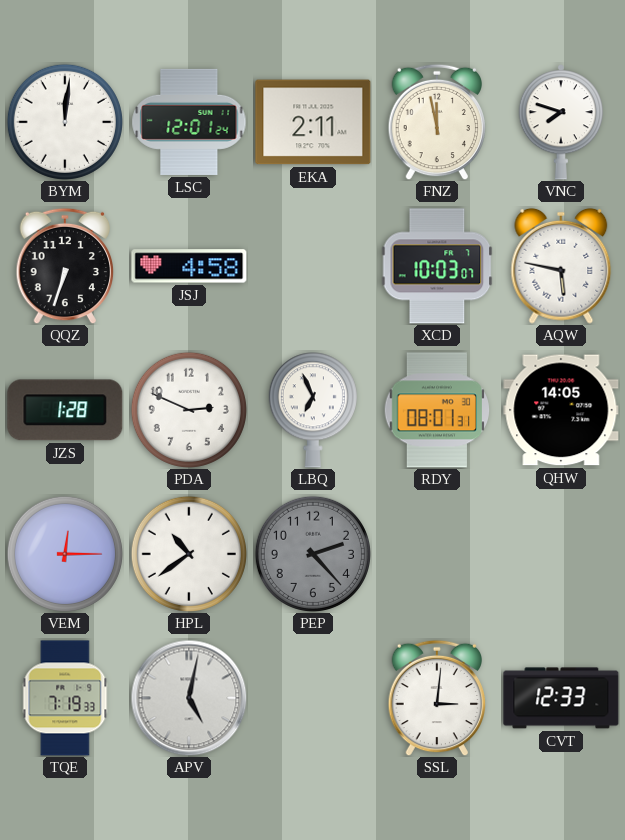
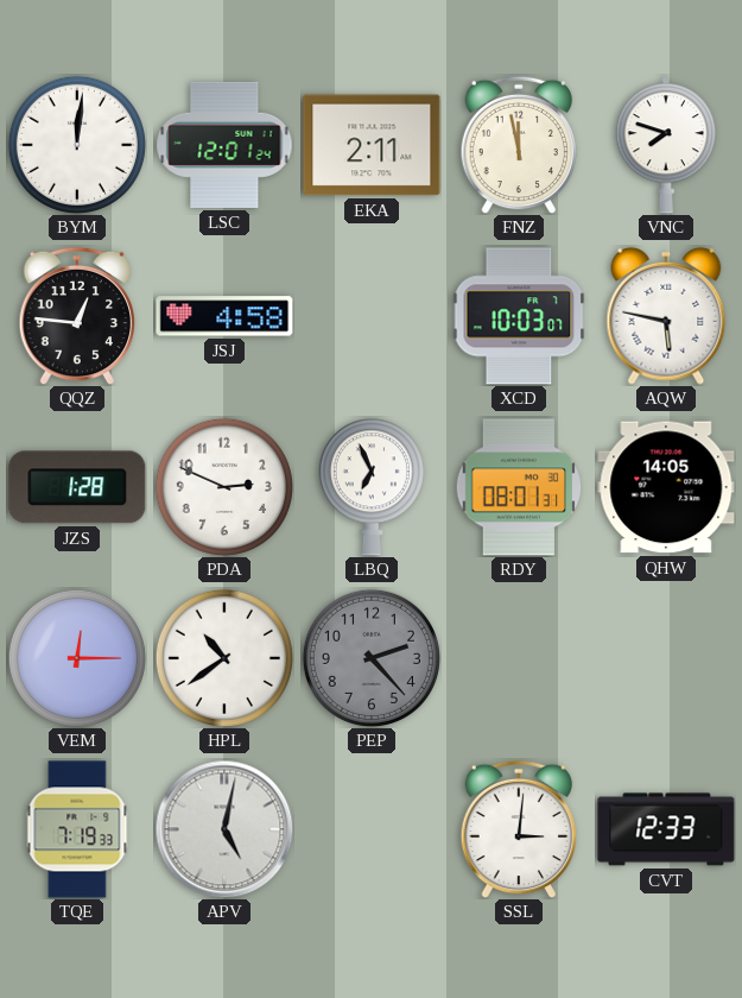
QQZ: 6:33 -> 12:46 (77, 316)
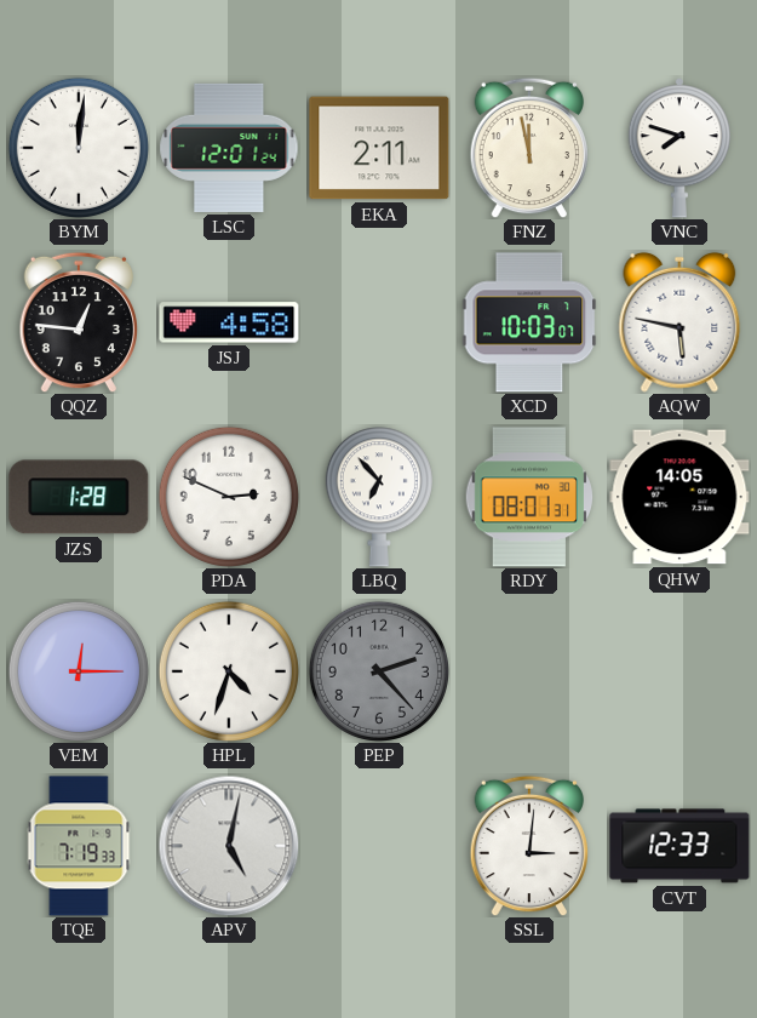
LBQ: 6:56 -> 6:53 (379, 497)
HPL: 10:39 -> 4:33 (229, 671)
